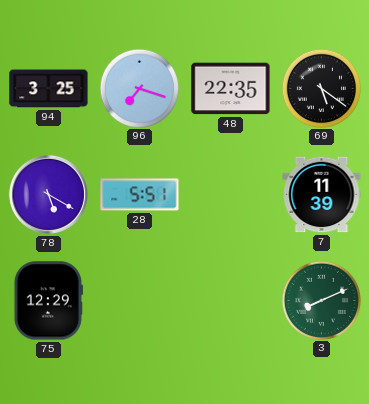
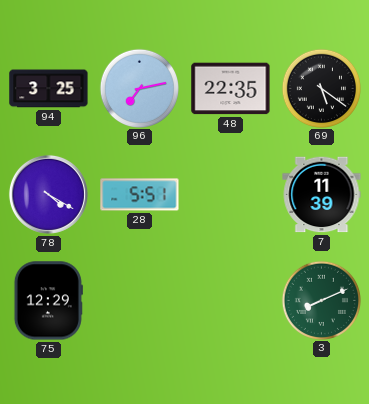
96: 7:18 -> 7:13 (139, 88)
78: 5:20 -> 4:20 (48, 194)
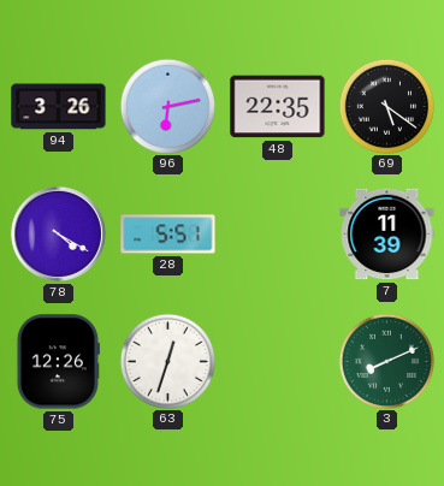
94: 3:25 -> 3:26 (59, 107)
96: 7:13 -> 6:13 (167, 106)
75: 12:29 -> 12:26 (58, 362)
63: none -> 12:33 (167, 361)
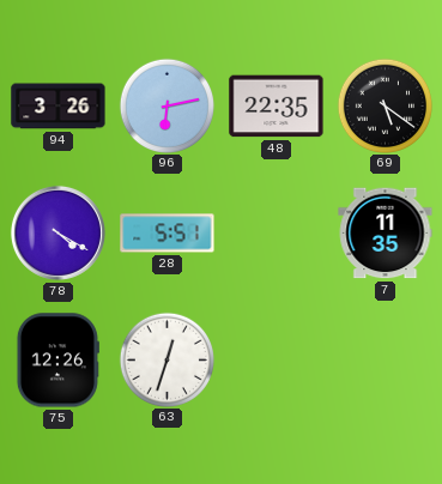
7: 11:39 -> 11:35 (386, 234)
3: 8:11 -> none (386, 361)
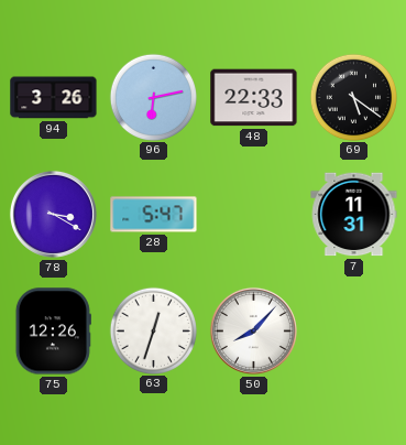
48: 22:35 -> 22:33 (254, 98)
78: 4:20 -> 3:20 (53, 214)
28: 5:51 -> 5:47 (154, 215)
7: 11:35 -> 11:31 (354, 215)
50: none -> 8:07 (253, 330)
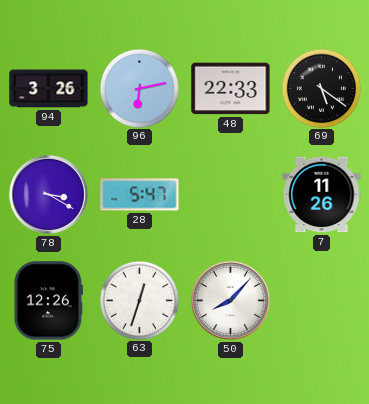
7: 11:31 -> 11:26 (322, 195)
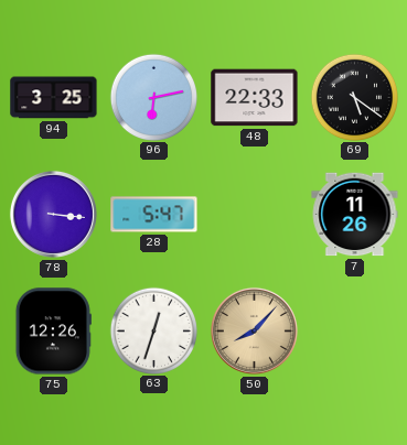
94: 3:26 -> 3:25 (54, 98)
78: 3:20 -> 3:16 (53, 214)
50 dial: white -> champagne (254, 330)
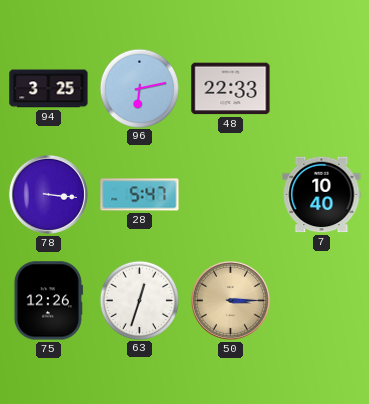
69: 5:21 -> none (354, 97)
7: 11:26 -> 10:40 (322, 195)
50: 8:07 -> 3:15 (230, 300)
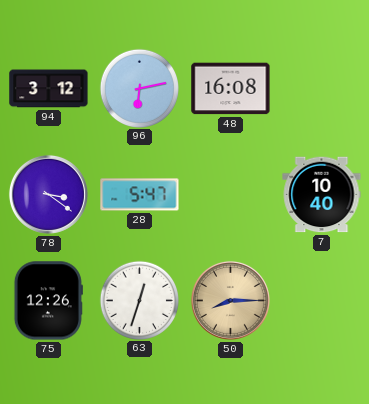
94: 3:25 -> 3:12 (49, 89)
48: 22:33 -> 16:08 (231, 89)
78: 3:16 -> 3:21 (48, 194)
50: 3:15 -> 8:15 (230, 300)
